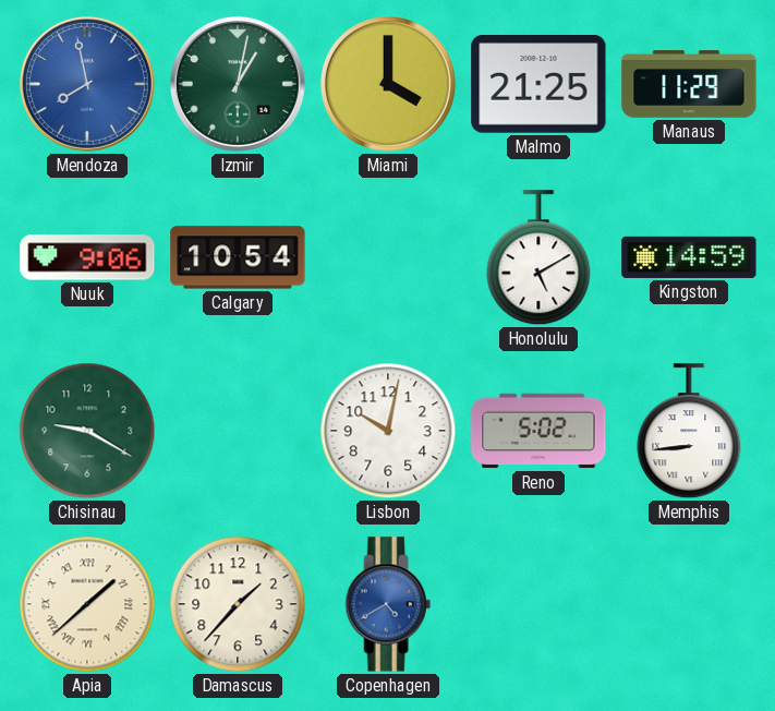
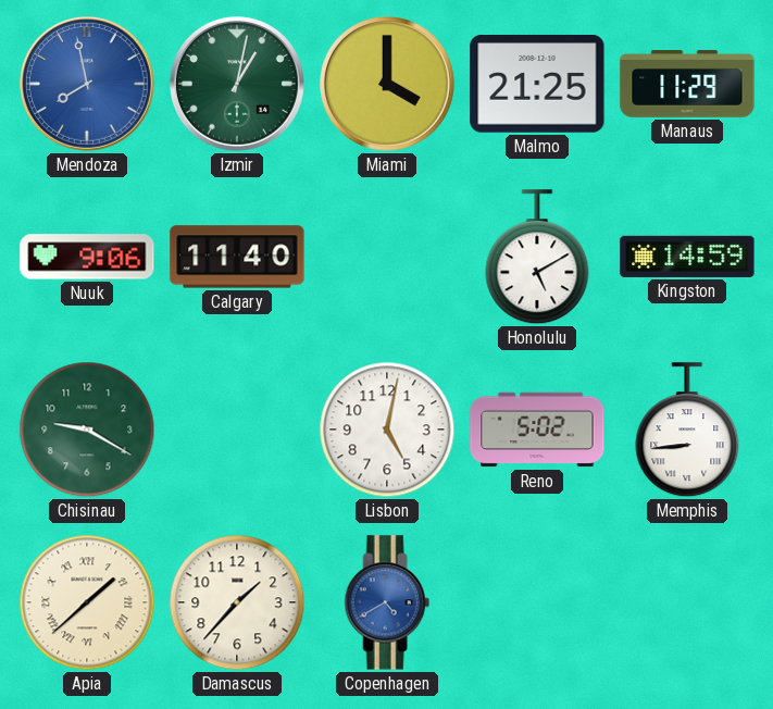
Calgary: 10:54 -> 11:40 (237, 257)
Lisbon: 10:02 -> 5:02 (387, 430)
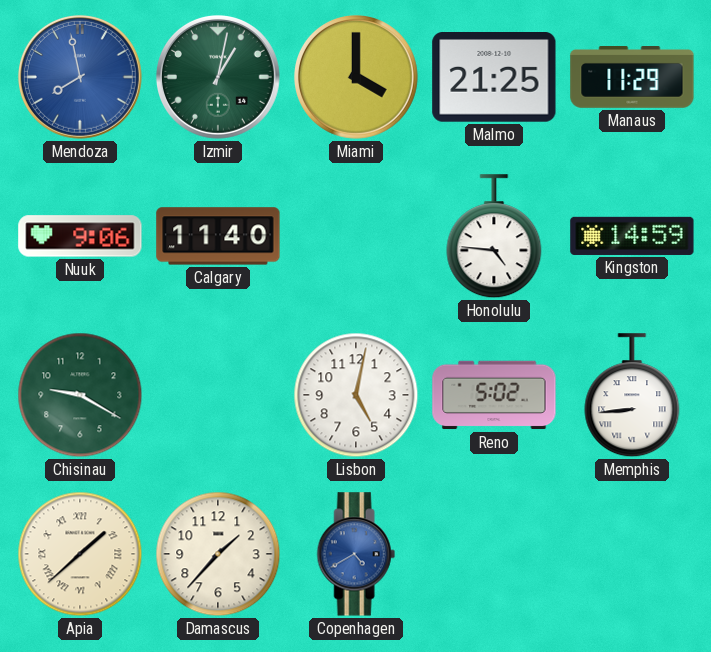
Honolulu: 5:10 -> 4:46 (494, 237)
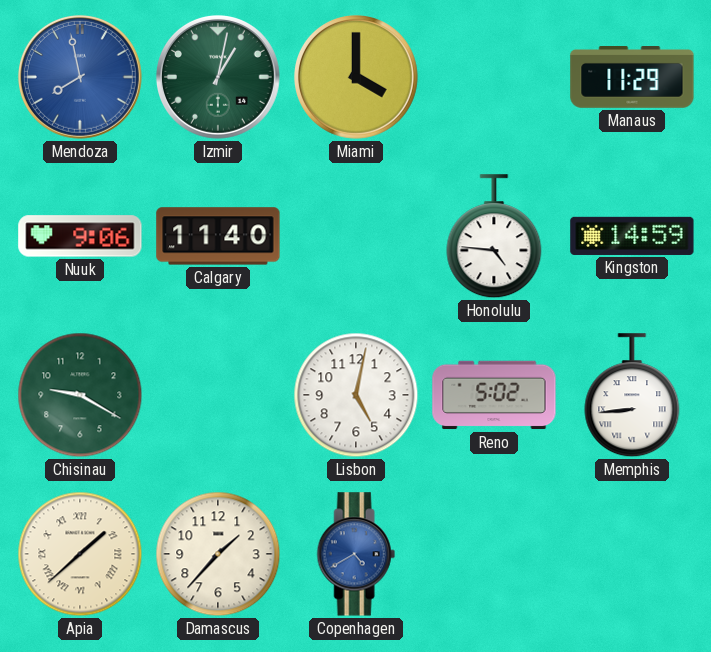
Malmo: 21:25 -> none (494, 78)
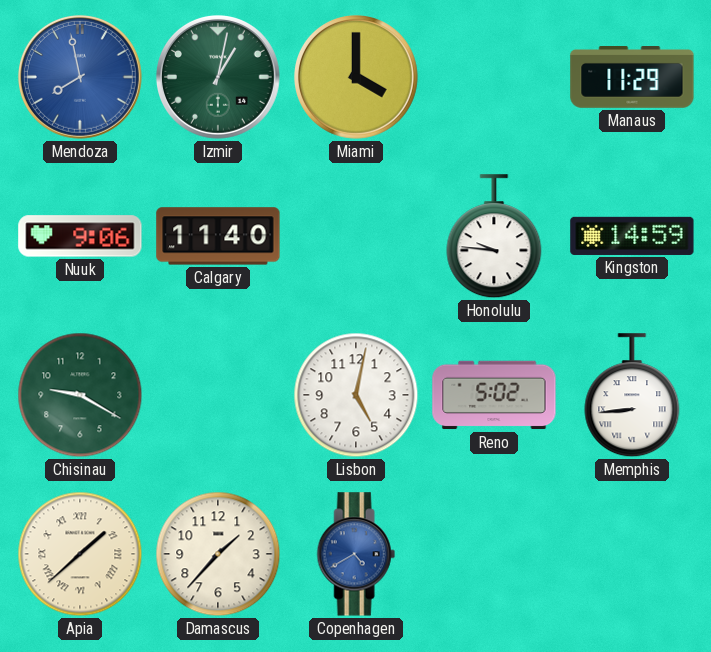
Honolulu: 4:46 -> 9:46 (494, 237)
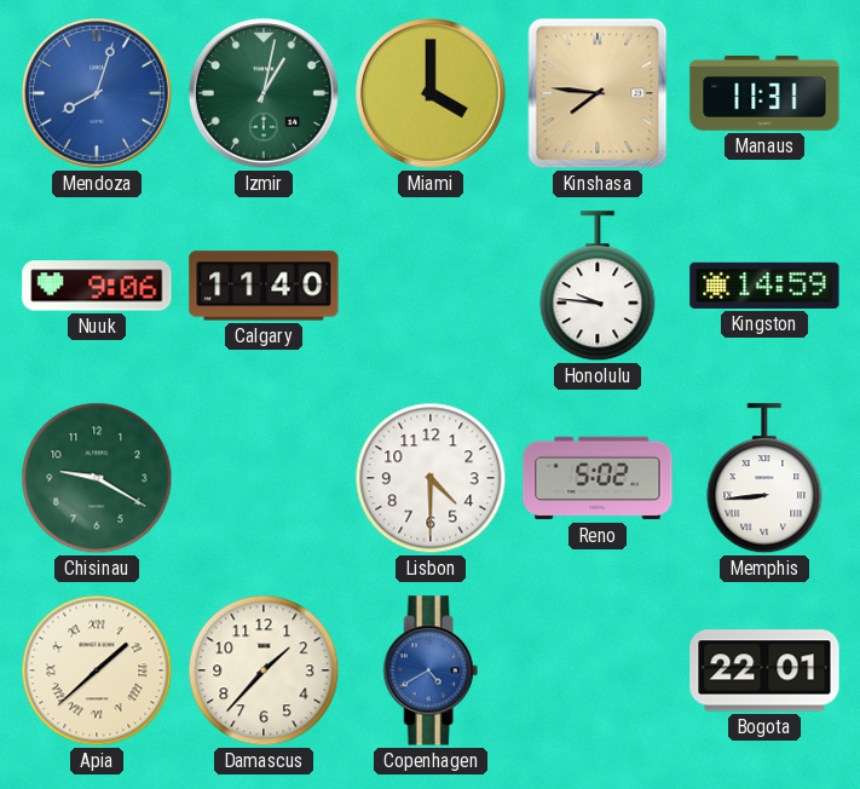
Mendoza: 7:58 -> 8:03 (97, 93)
Kinshasa: none -> 7:46 (598, 93)
Manaus: 11:29 -> 11:31 (764, 94)
Lisbon: 5:02 -> 4:30 (431, 478)
Bogota: none -> 22:01 (764, 670)
